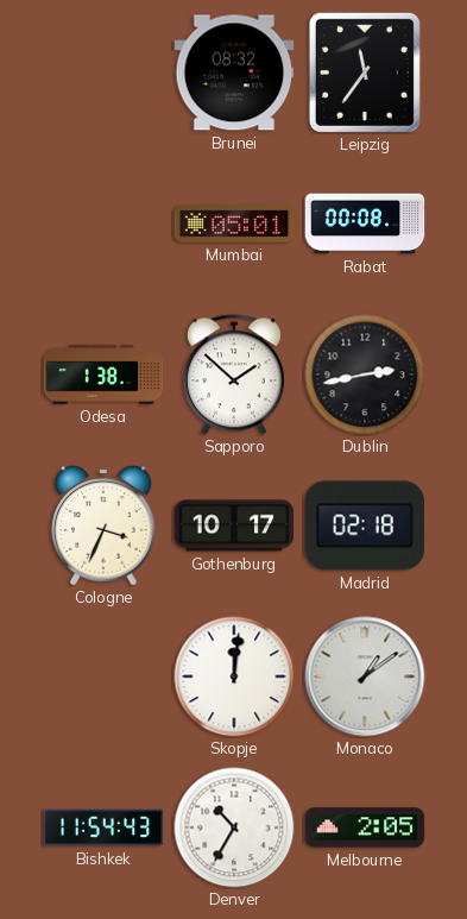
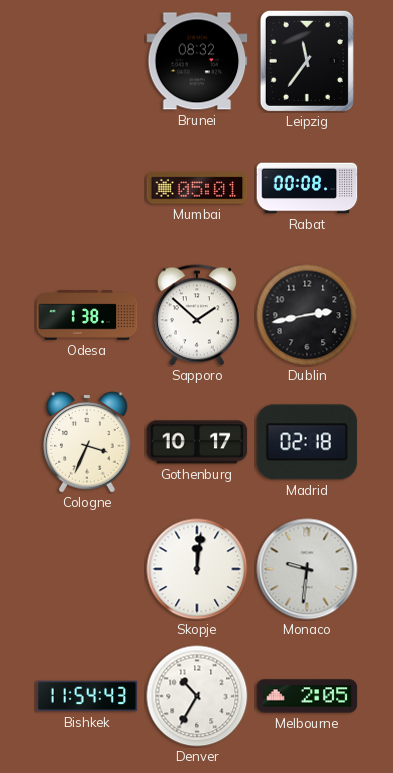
Monaco: 1:09 -> 9:31 (307, 569)
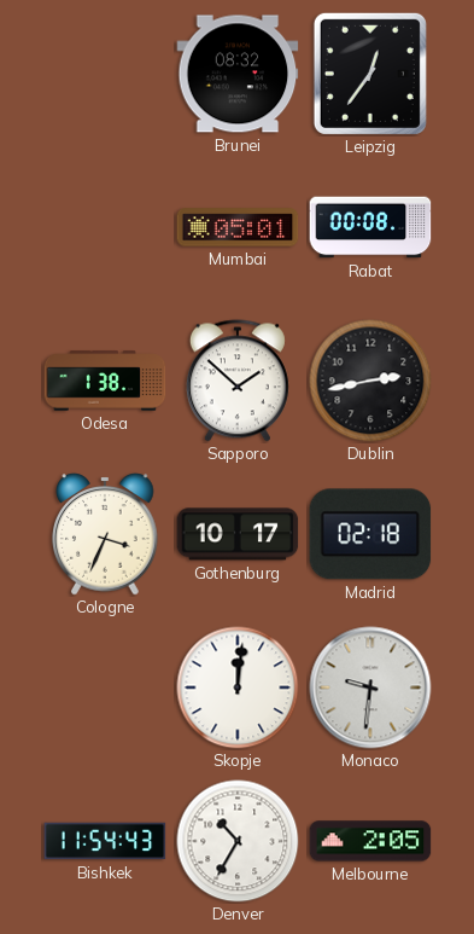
Leipzig: 11:36 -> 12:36 (370, 74)
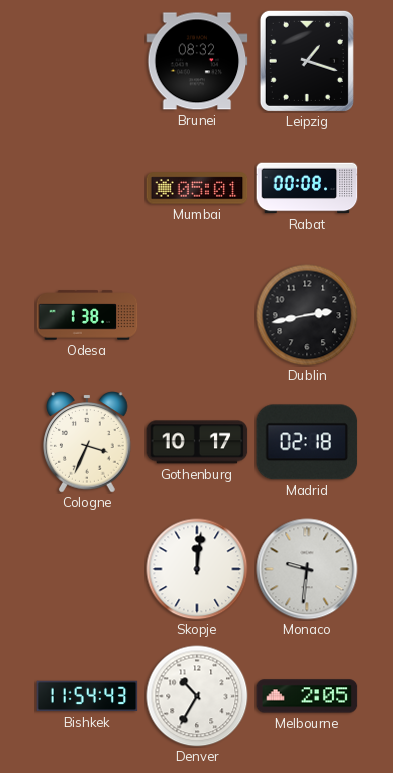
Leipzig: 12:36 -> 1:18 (307, 61)
Sapporo: 1:52 -> none (238, 381)
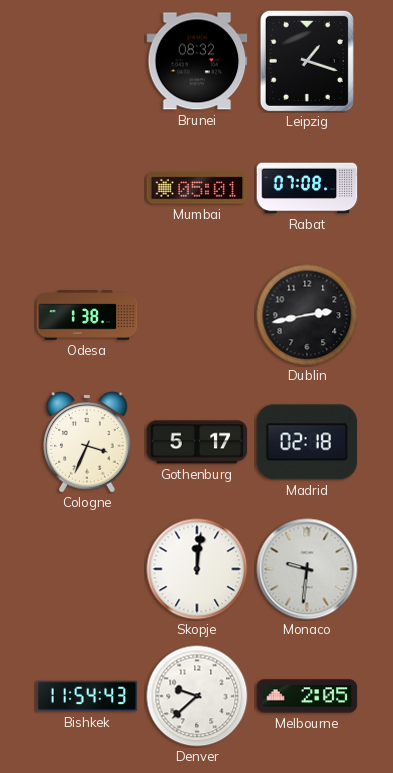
Rabat: 00:08 -> 07:08 (307, 188)
Gothenburg: 10:17 -> 5:17 (197, 442)
Denver: 10:35 -> 9:38 (197, 696)
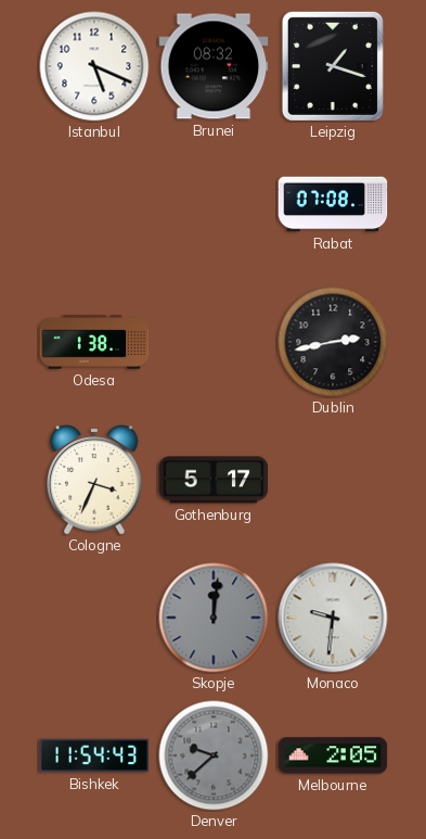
Istanbul: none -> 5:19 (94, 66)
Mumbai: 05:01 -> none (197, 188)
Madrid: 02:18 -> none (307, 442)
Skopje dial: white -> grey (214, 618)
Denver dial: white -> grey (214, 755)
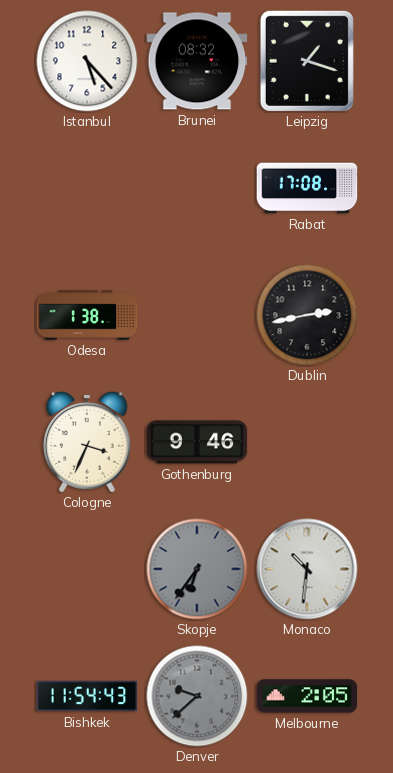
Istanbul: 5:19 -> 5:23 (87, 61)
Rabat: 07:08 -> 17:08 (307, 188)
Gothenburg: 5:17 -> 9:46 (197, 442)
Skopje: 12:01 -> 6:36 (197, 569)
Monaco: 9:31 -> 10:31 (307, 569)
